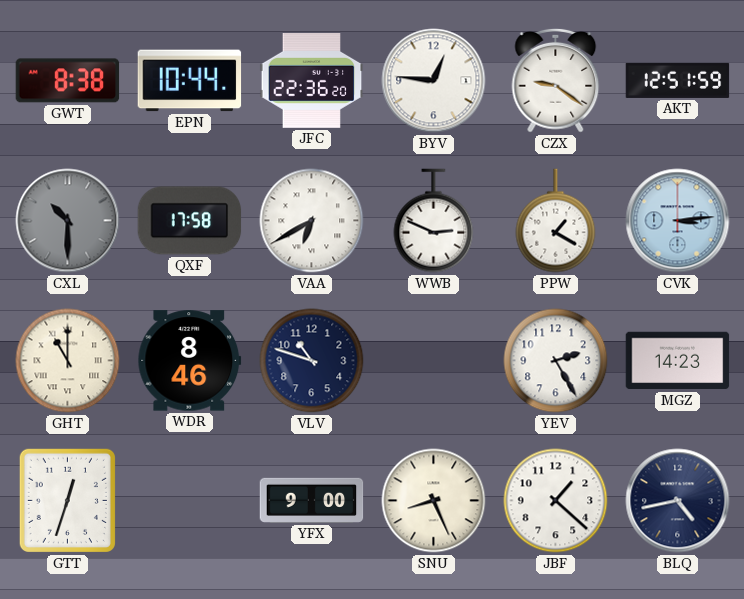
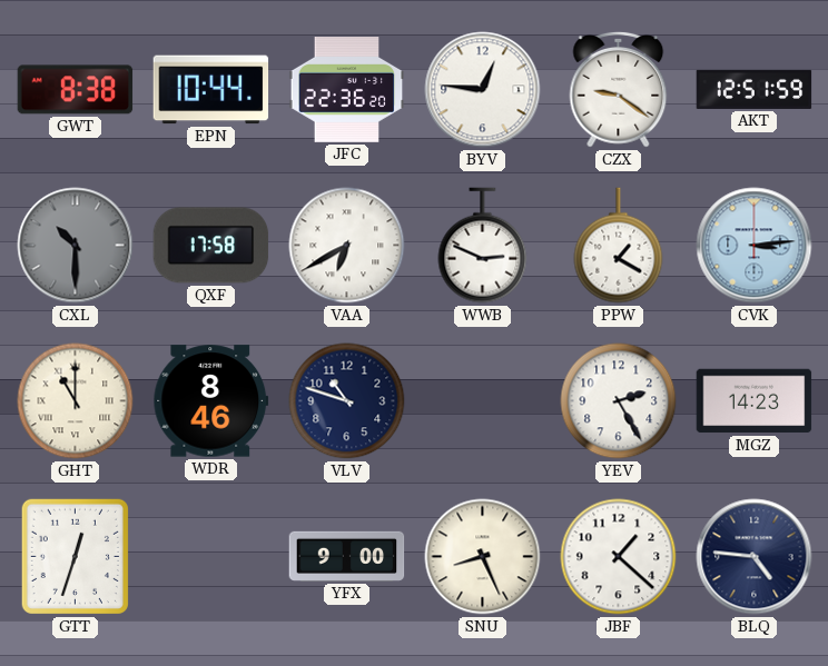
BLQ: 4:43 -> 4:46 (755, 557)
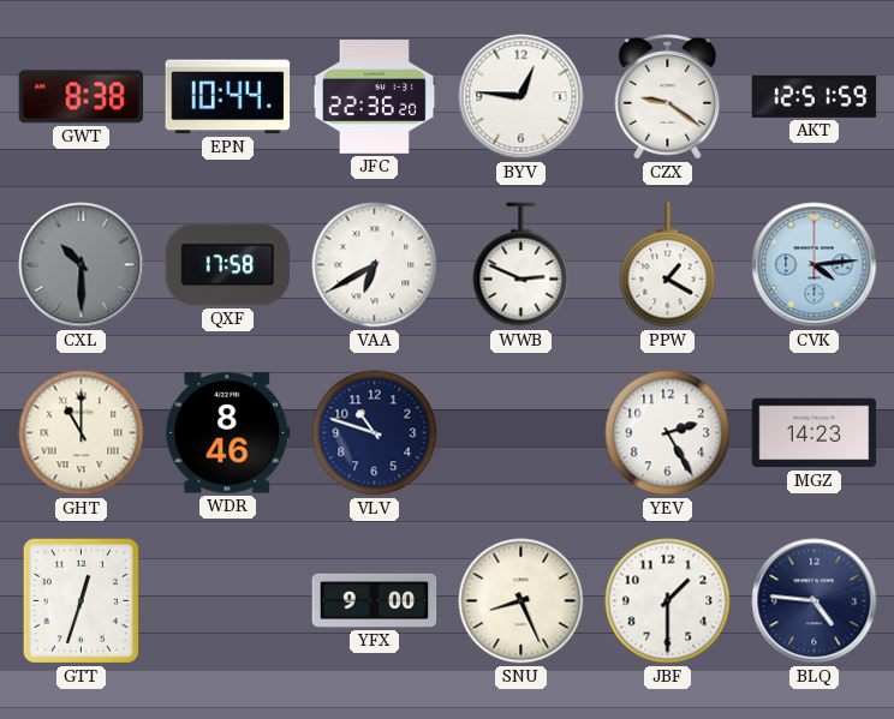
CVK: 3:14 -> 4:14 (815, 265)
JBF: 1:22 -> 1:30 (668, 601)
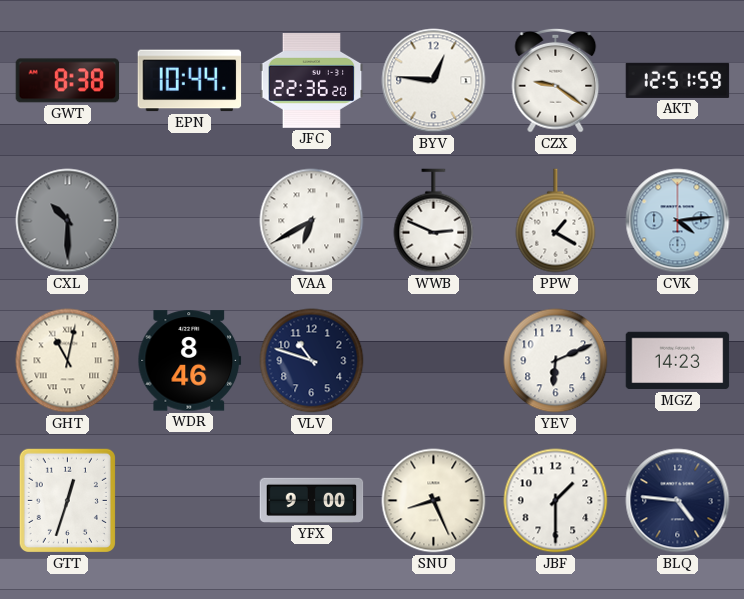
QXF: 17:58 -> none (228, 265)
GHT: 11:00 -> 11:02 (68, 361)
YEV: 2:25 -> 6:11 (556, 361)
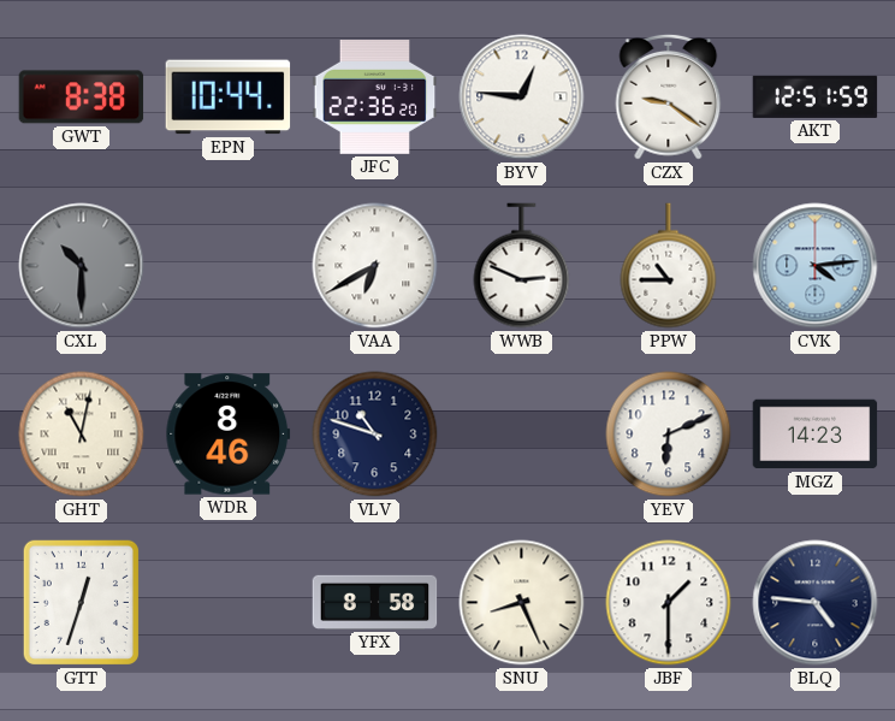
PPW: 1:20 -> 10:45 (669, 266)
YFX: 9:00 -> 8:58 (375, 602)
